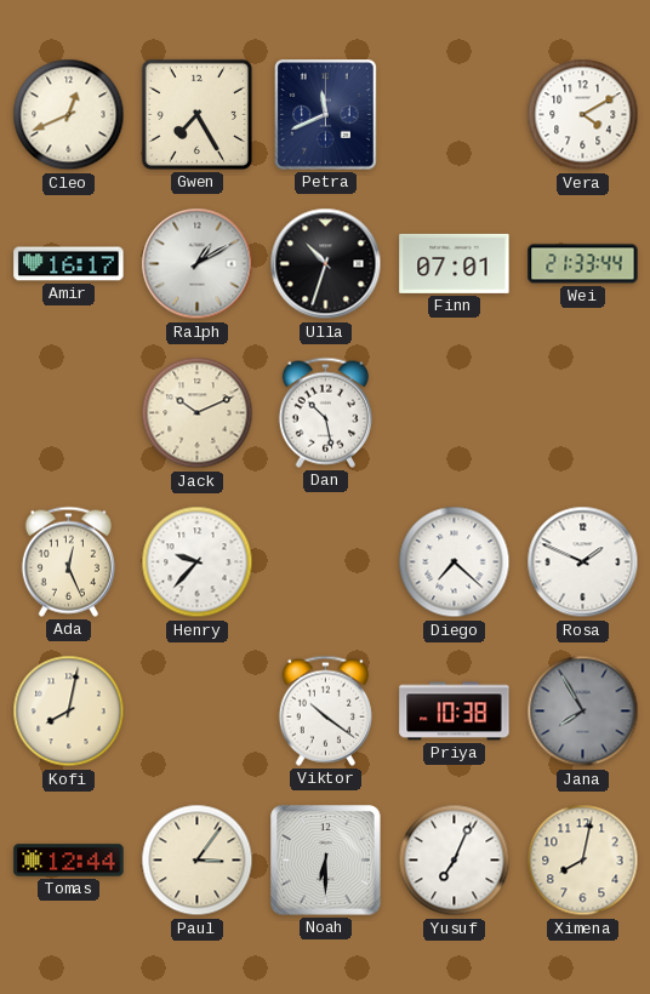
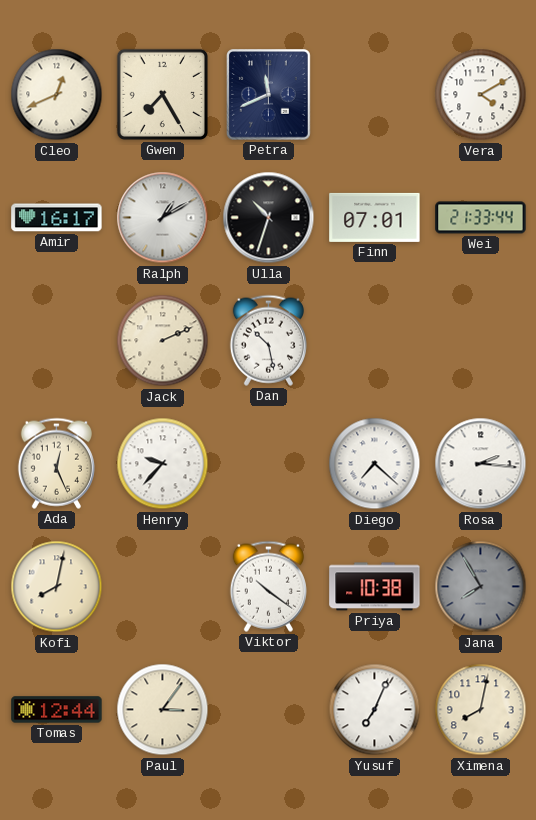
Jack: 10:11 -> 2:11 (163, 341)
Rosa: 1:49 -> 2:16 (481, 464)
Noah: 6:30 -> none (326, 861)
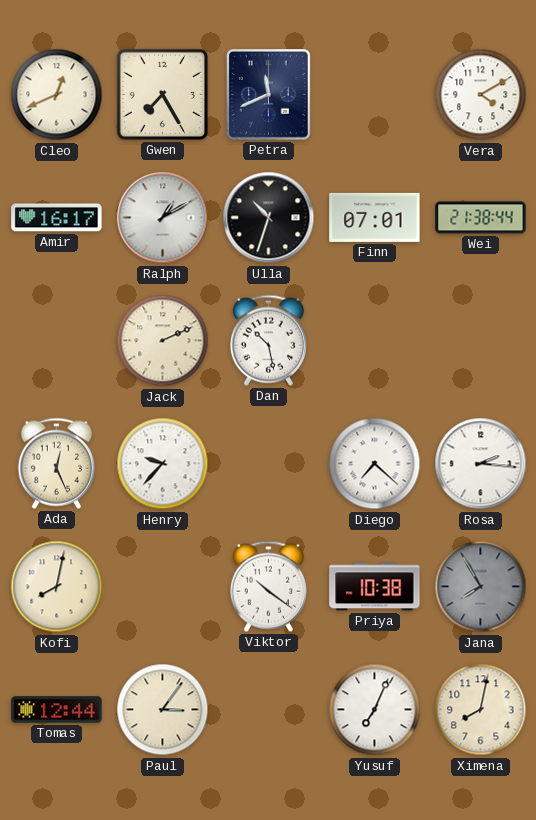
Wei: 21:33 -> 21:38 (481, 218)
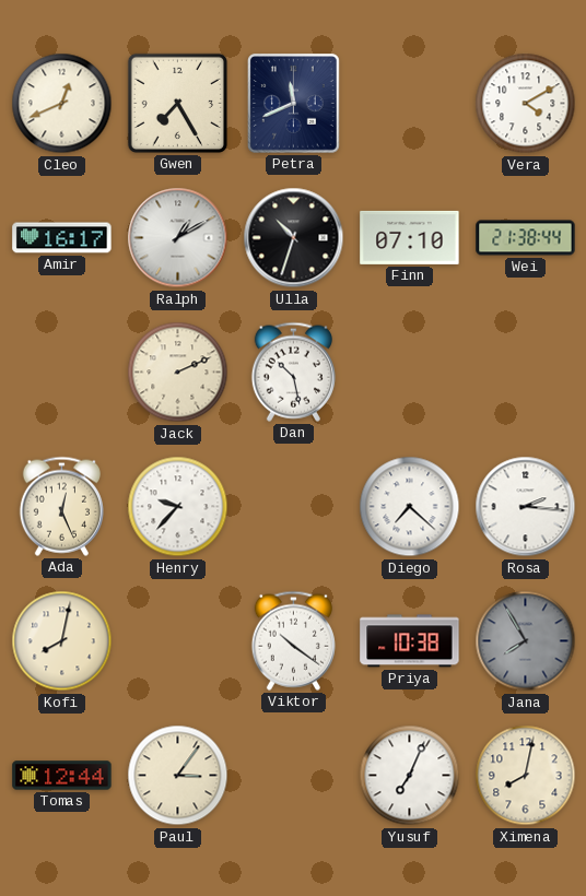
Finn: 07:01 -> 07:10 (410, 237)
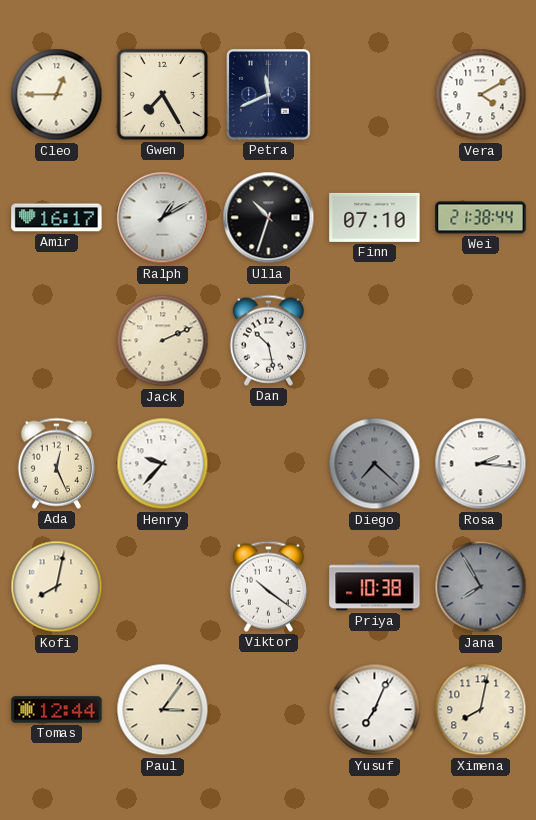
Cleo: 12:41 -> 12:45 (57, 95)
Diego dial: white -> grey (375, 464)
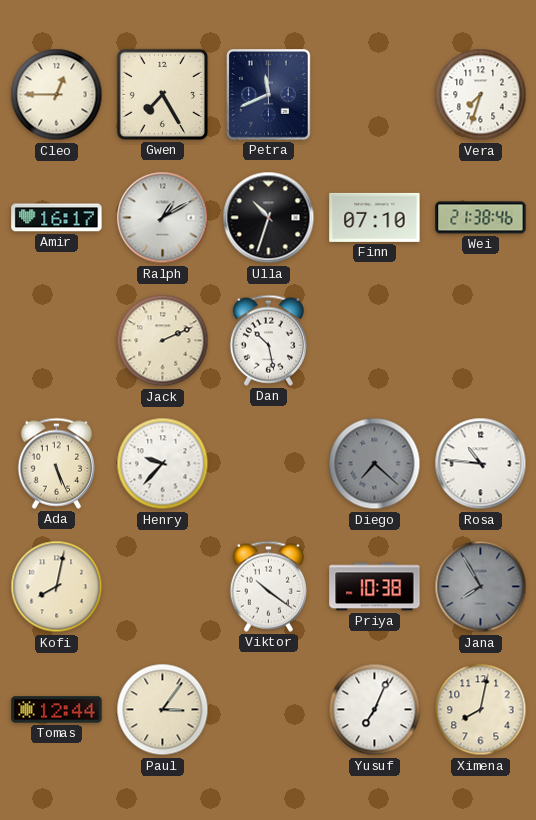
Vera: 4:10 -> 7:33 (481, 95)
Wei: 21:38:44 -> 21:38:46 (481, 218)
Ada: 12:26 -> 5:26 (56, 463)
Rosa: 2:16 -> 10:46 (481, 464)
